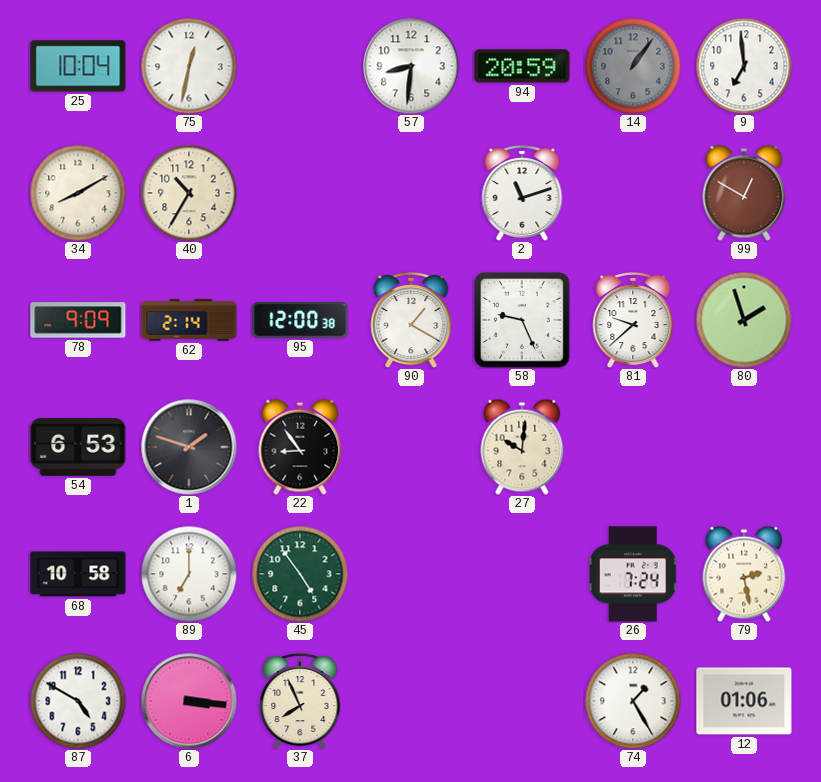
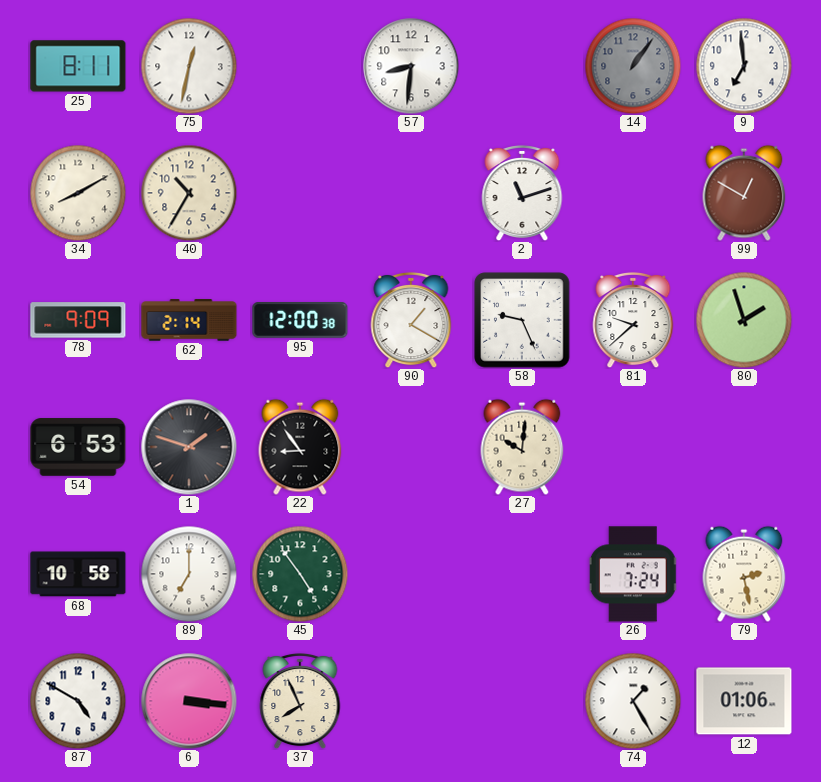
25: 10:04 -> 8:11 (78, 66)
94: 20:59 -> none (522, 66)
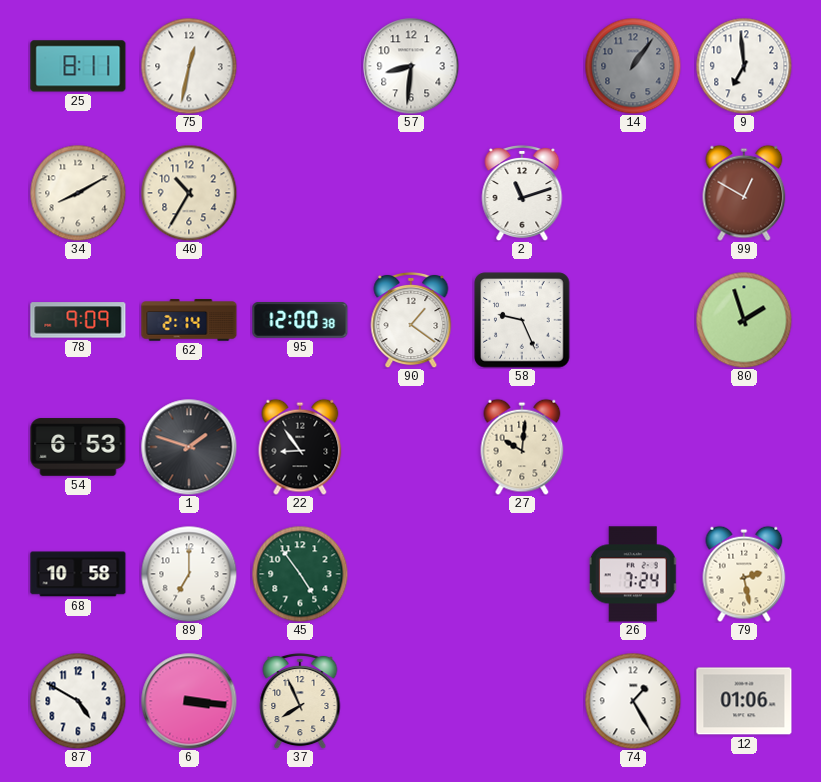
90: 1:20 -> 1:21 (411, 320)
81: 9:38 -> none (633, 320)
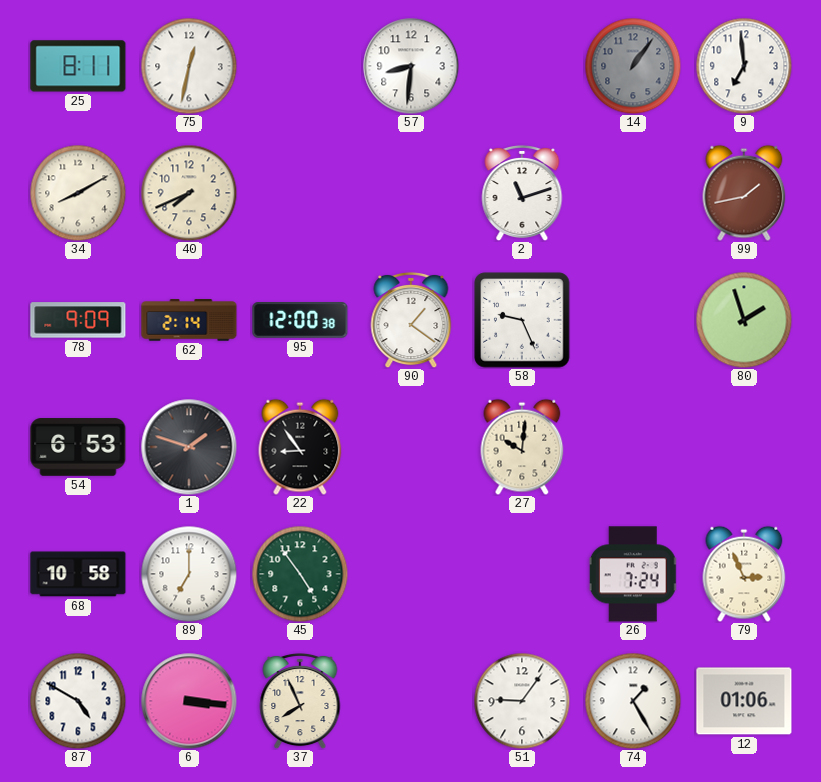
40: 10:35 -> 7:41 (189, 193)
99: 12:50 -> 1:43 (744, 193)
79: 2:28 -> 2:56 (744, 574)
51: none -> 9:06 (522, 701)
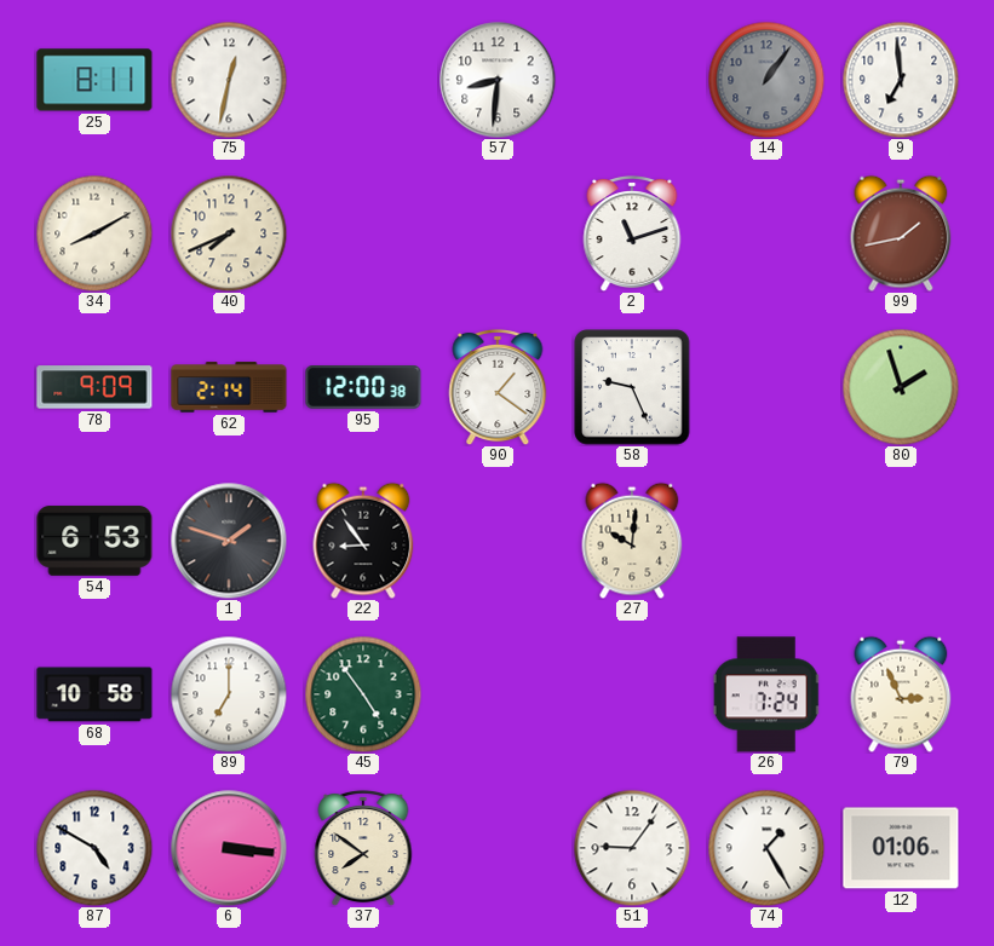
37: 7:56 -> 7:51 (363, 848)
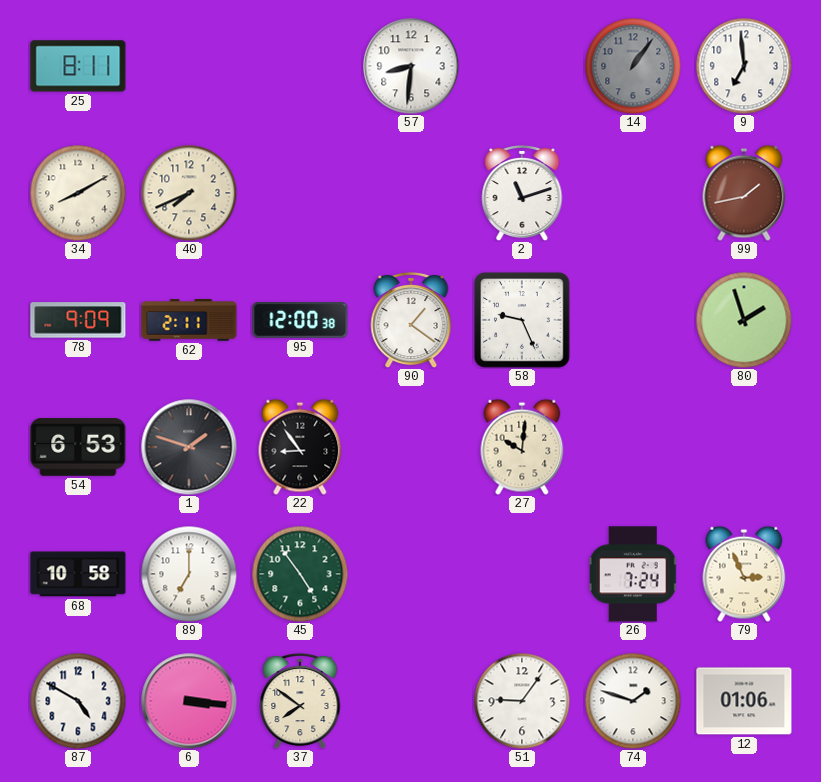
75: 12:32 -> none (229, 80)
62: 2:14 -> 2:11 (189, 320)
74: 1:25 -> 1:48 (633, 701)
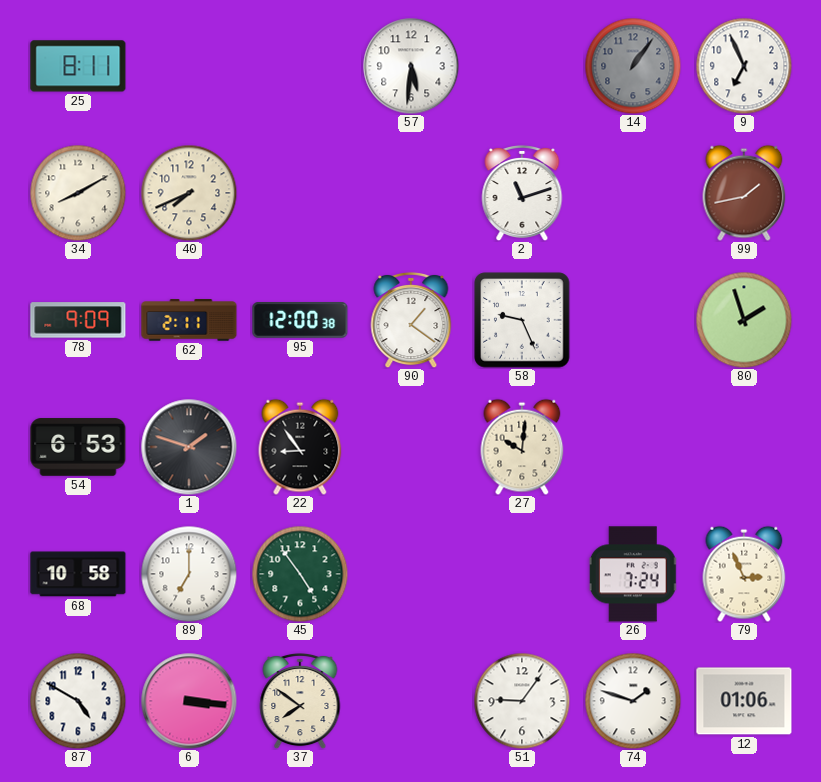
57: 8:31 -> 5:31 (411, 66)
9: 6:59 -> 6:56 (744, 66)
